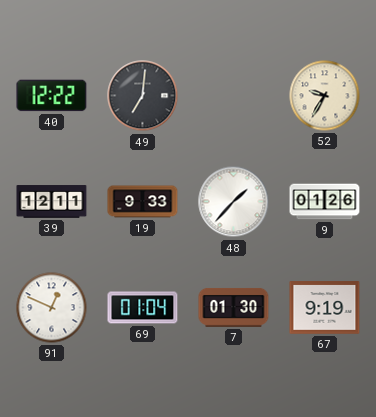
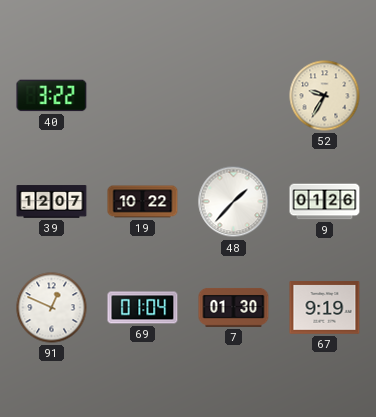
40: 12:22 -> 3:22 (52, 96)
49: 7:01 -> none (143, 96)
39: 12:11 -> 12:07 (52, 202)
19: 9:33 -> 10:22 (143, 202)
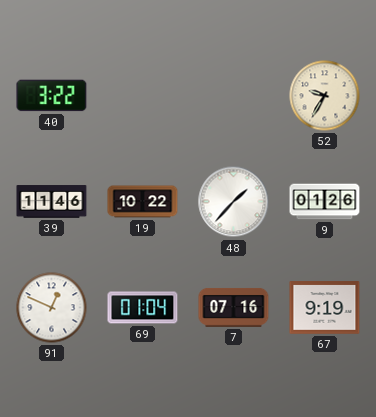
39: 12:07 -> 11:46 (52, 202)
7: 01:30 -> 07:16 (234, 307)
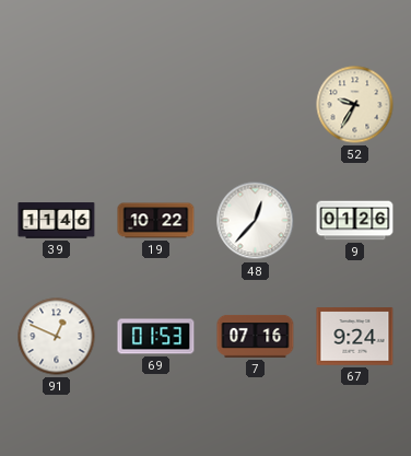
40: 3:22 -> none (52, 96)
48: 1:37 -> 12:37 (256, 221)
69: 01:04 -> 01:53 (156, 337)
67: 9:19 -> 9:24 (355, 337)
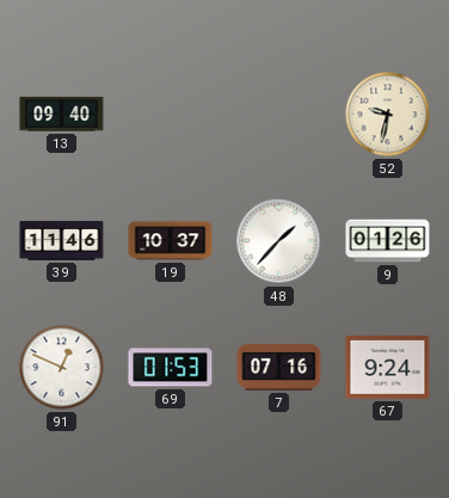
13: none -> 09:40 (62, 115)
52: 9:35 -> 9:32 (388, 115)
19: 10:22 -> 10:37 (171, 241)
48: 12:37 -> 1:37 (279, 241)
